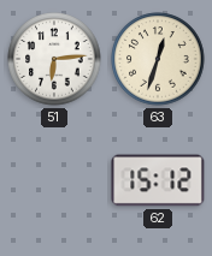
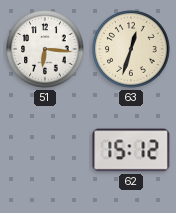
51: 6:14 -> 6:16 (45, 49)
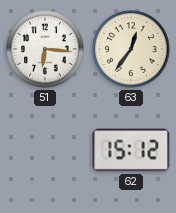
63: 12:33 -> 12:36 (131, 49)
